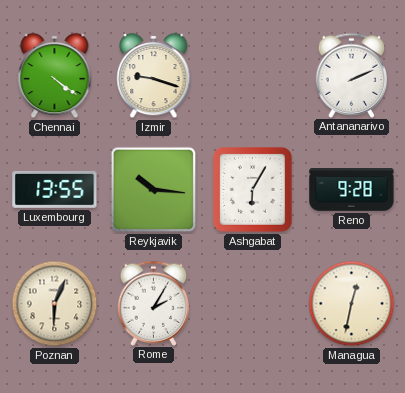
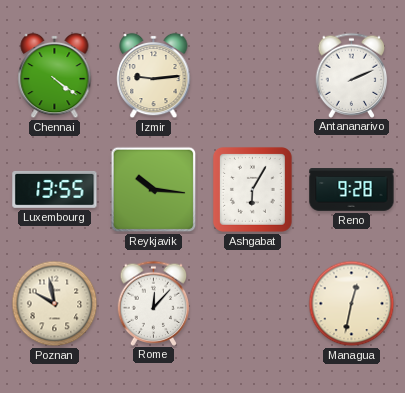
Izmir: 9:18 -> 9:14 (154, 76)
Poznan: 6:04 -> 9:58 (55, 304)
Rome: 2:05 -> 12:07 (154, 303)
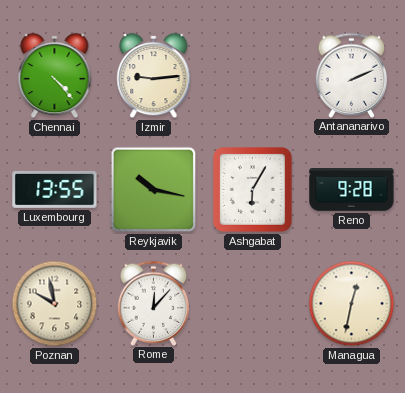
Chennai: 4:21 -> 4:23 (55, 76)
Reykjavik: 10:16 -> 10:17 (154, 190)
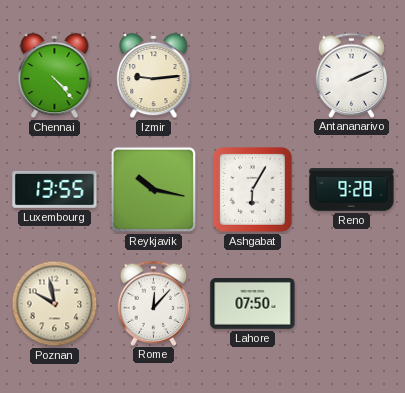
Lahore: none -> 07:50 (253, 304)
Managua: 12:32 -> none (352, 304)
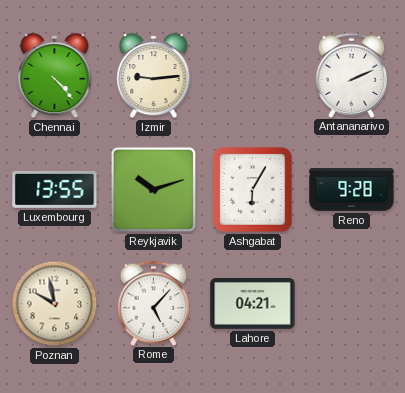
Reykjavik: 10:17 -> 10:12 (154, 190)
Rome: 12:07 -> 5:07 (154, 303)
Lahore: 07:50 -> 04:21 (253, 304)
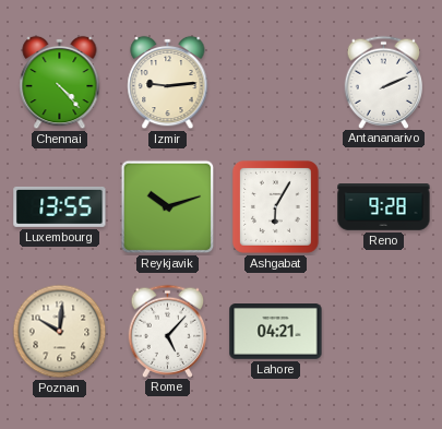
Poznan: 9:58 -> 10:01 (60, 332)
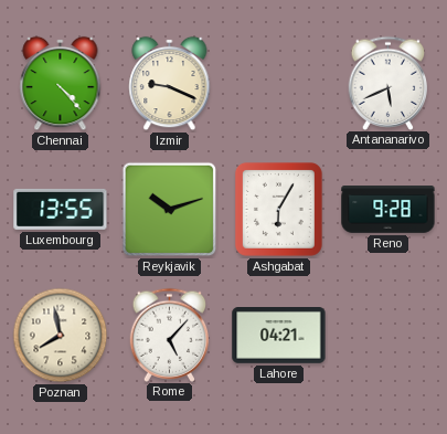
Izmir: 9:14 -> 9:19 (170, 84)
Antananarivo: 2:11 -> 5:41 (389, 83)
Poznan: 10:01 -> 7:58 (61, 336)
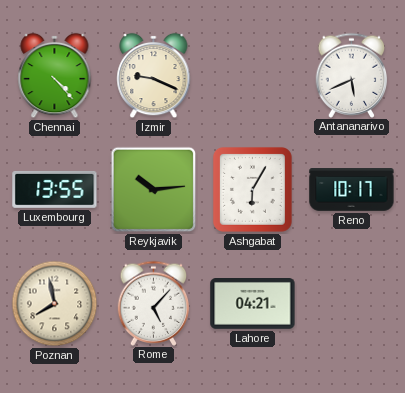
Reykjavik: 10:12 -> 10:14 (154, 190)
Reno: 9:28 -> 10:17 (352, 190)
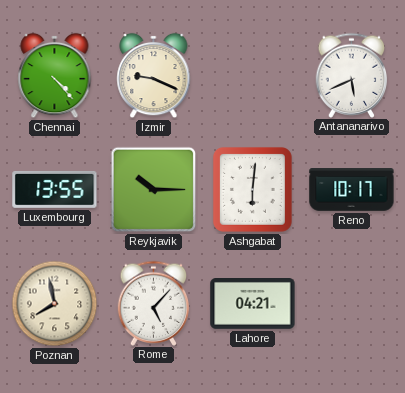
Reykjavik: 10:14 -> 10:15 (154, 190)
Ashgabat: 6:05 -> 6:01 (252, 189)
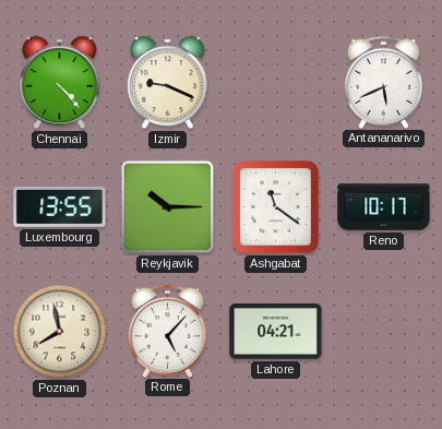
Ashgabat: 6:01 -> 11:21 (275, 206)
